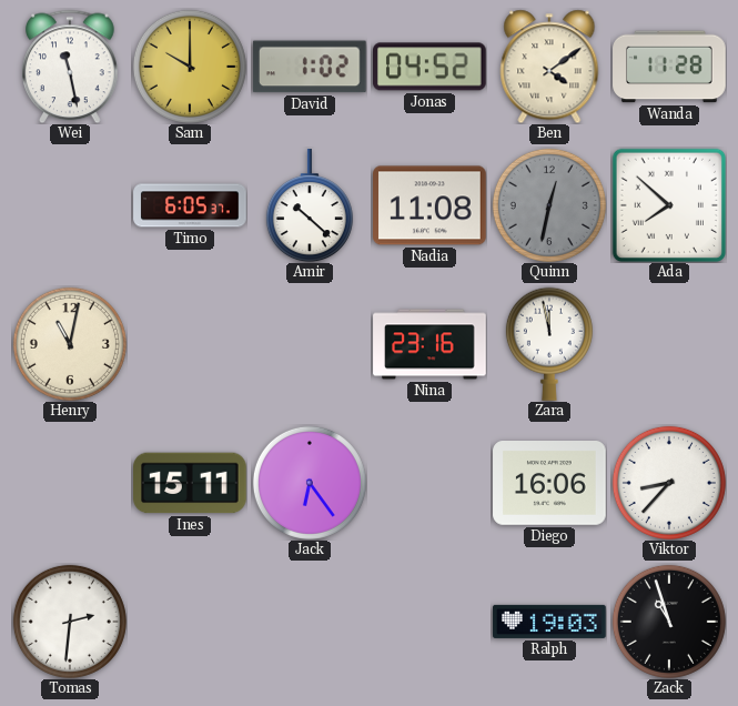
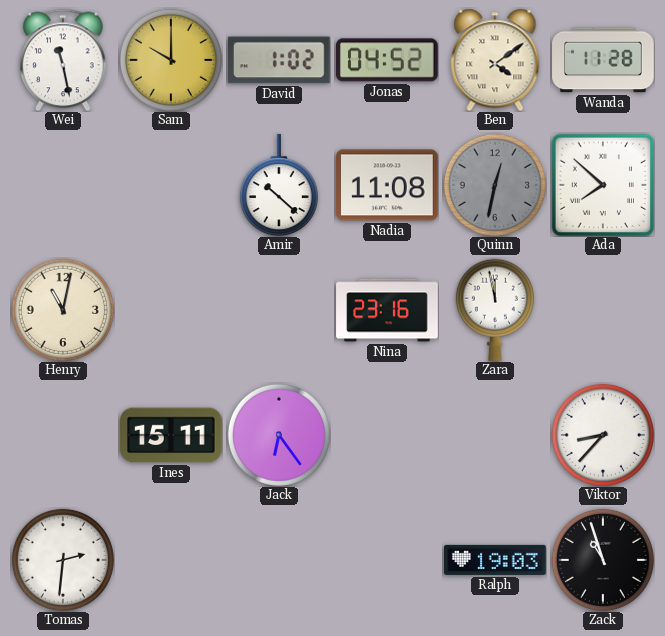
Timo: 6:05 -> none (190, 205)
Diego: 16:06 -> none (549, 484)
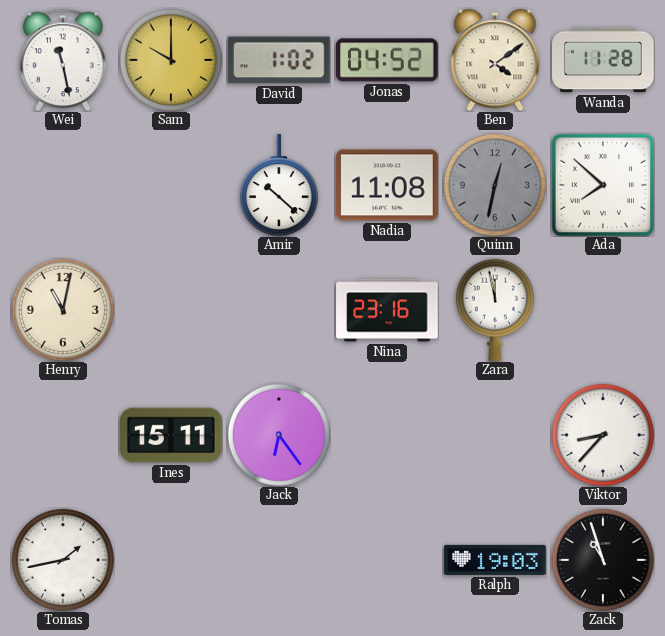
Tomas: 2:31 -> 1:43 (63, 560)
